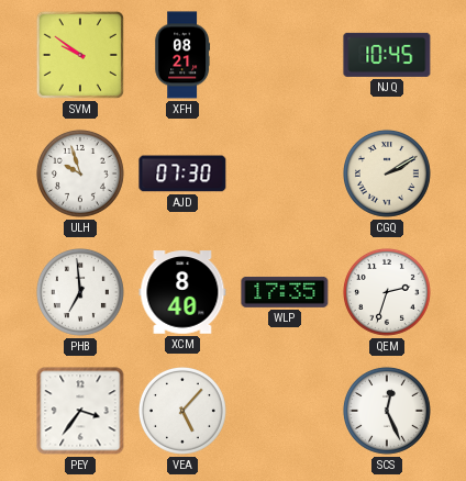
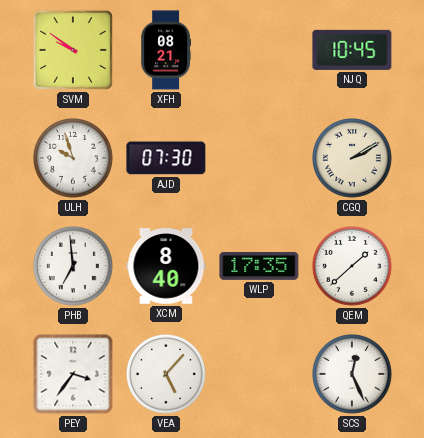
QEM: 2:33 -> 1:38 (352, 266)
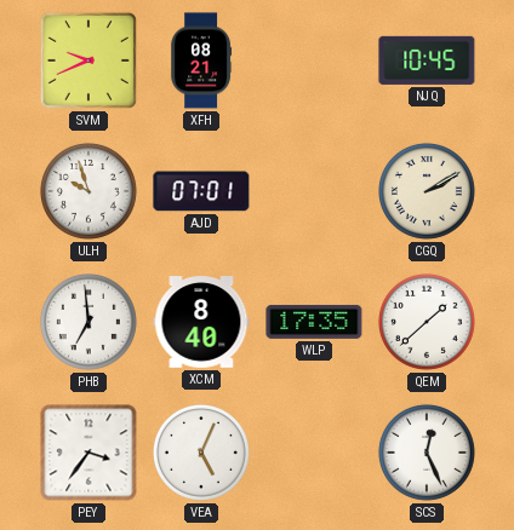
SVM: 9:51 -> 9:41 (88, 61)
AJD: 07:30 -> 07:01 (201, 191)
VEA: 5:07 -> 5:04 (201, 453)
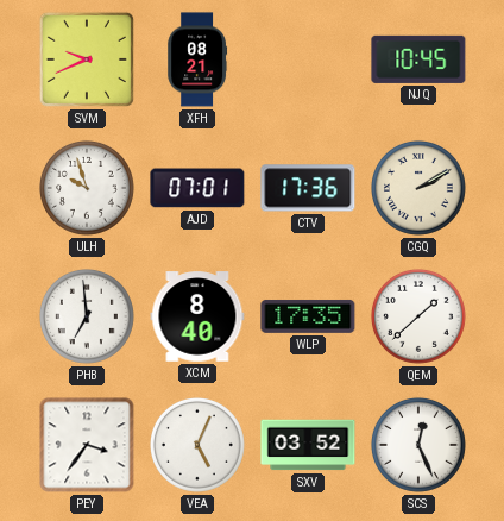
CTV: none -> 17:36 (308, 188)
SXV: none -> 03:52 (308, 445)
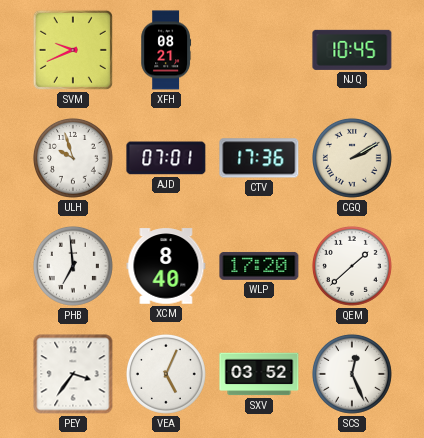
WLP: 17:35 -> 17:20 (259, 266)
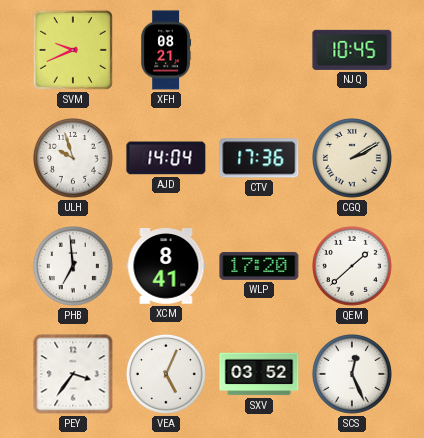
AJD: 07:01 -> 14:04 (166, 158)
XCM: 8:40 -> 8:41 (166, 266)
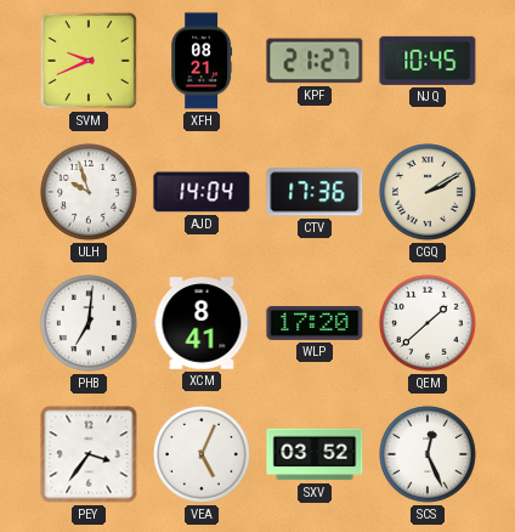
KPF: none -> 21:27 (315, 61)
PHB: 6:59 -> 7:01 (89, 323)
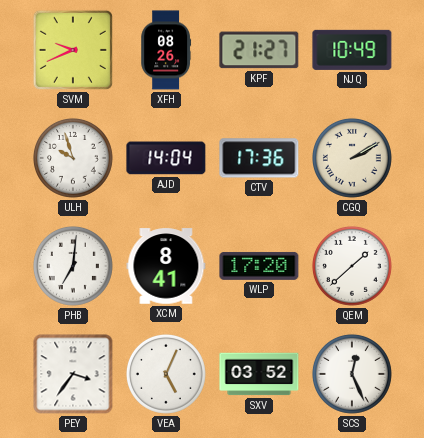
XFH: 08:21 -> 08:26 (166, 50)
NJQ: 10:45 -> 10:49 (352, 50)
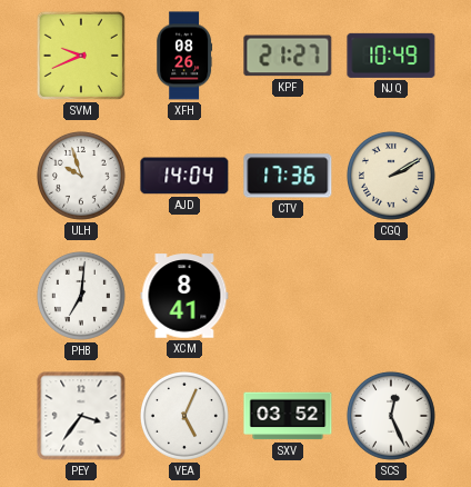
WLP: 17:20 -> none (259, 266)
QEM: 1:38 -> none (352, 266)
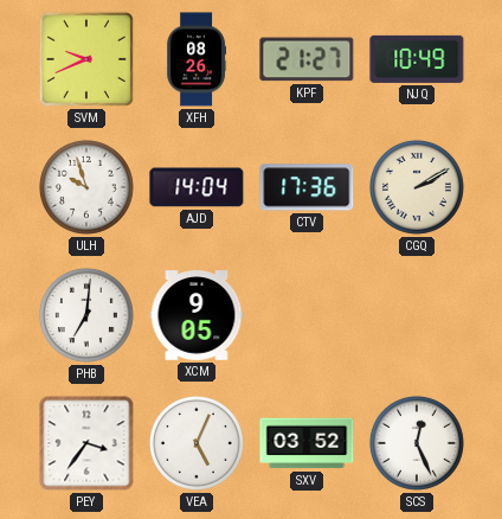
XCM: 8:41 -> 9:05 (197, 315)
